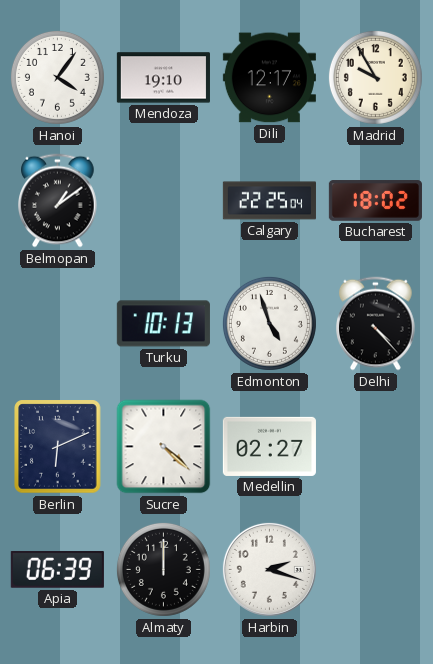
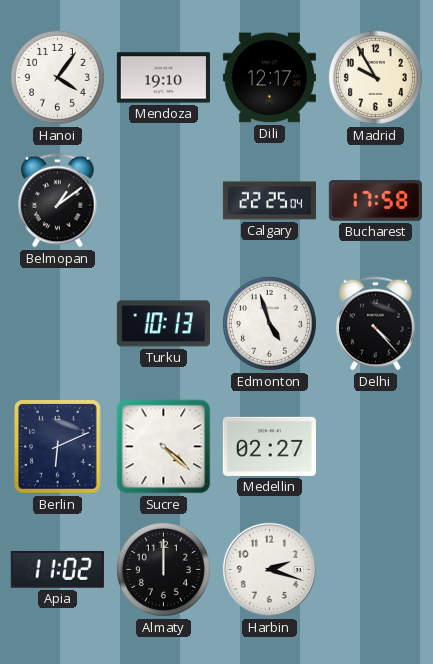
Bucharest: 18:02 -> 17:58 (375, 201)
Apia: 06:39 -> 11:02 (57, 569)
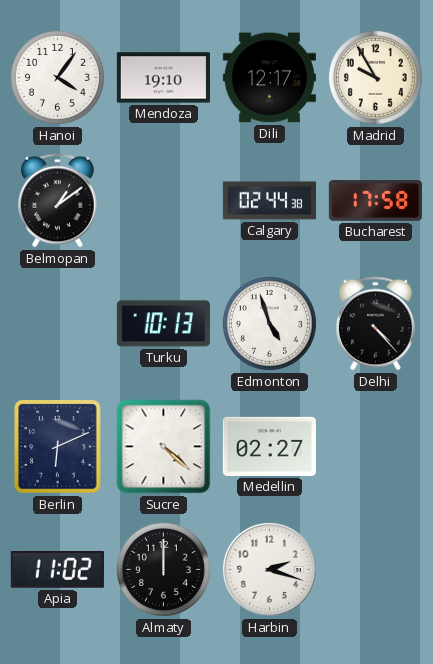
Calgary: 22:25 -> 02:44 (269, 201)
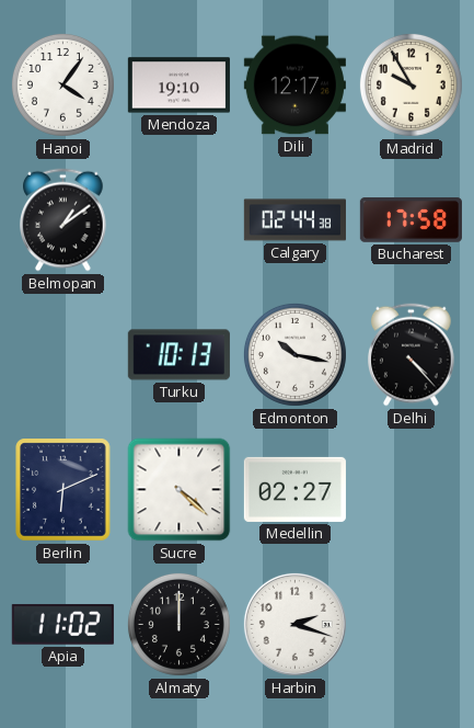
Edmonton: 4:57 -> 10:17 (294, 354)
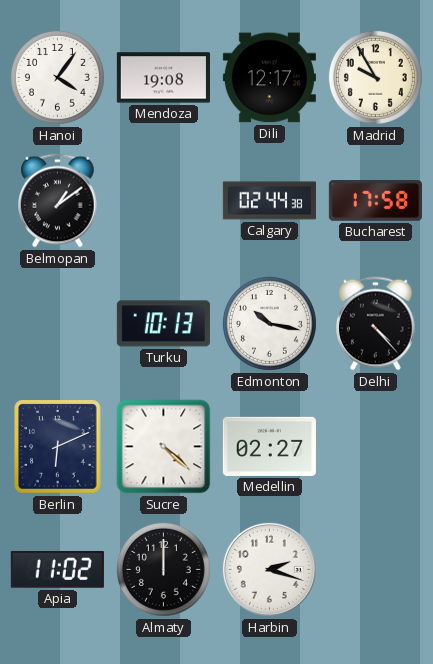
Mendoza: 19:10 -> 19:08 (163, 78)
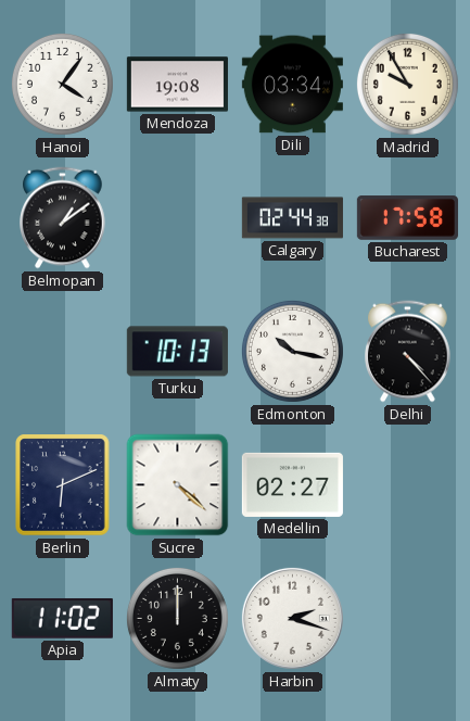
Dili: 12:17 -> 03:34 (292, 85)
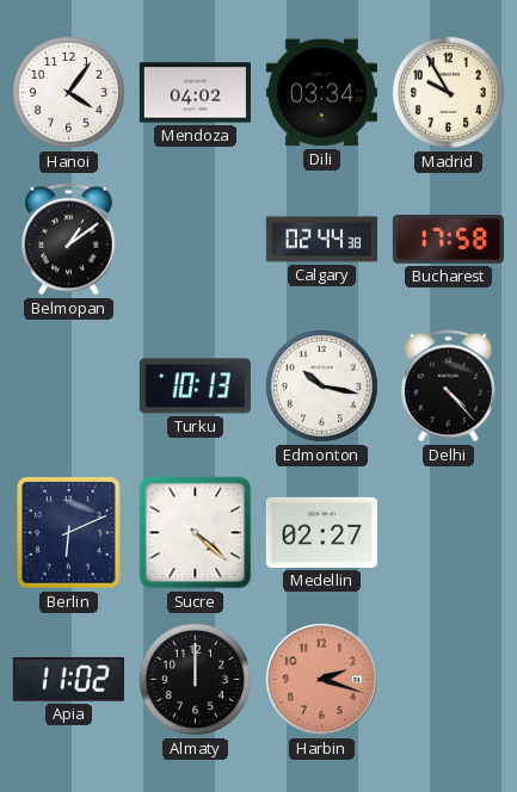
Mendoza: 19:08 -> 04:02 (195, 93)
Harbin dial: white -> salmon (321, 679)
